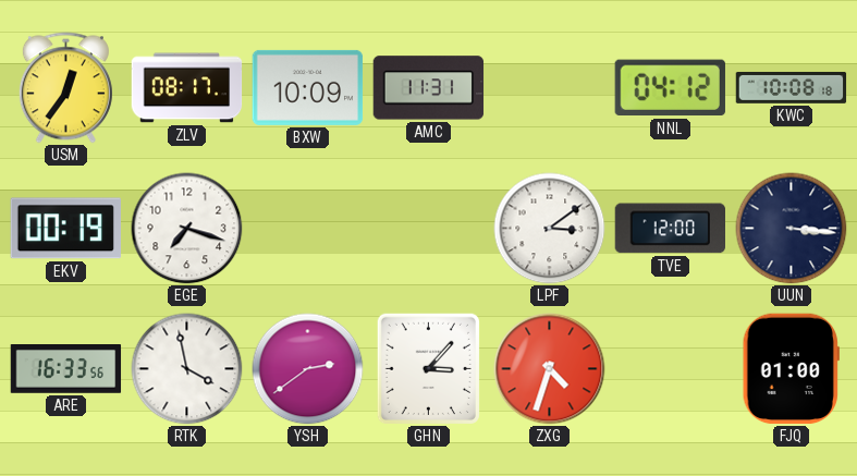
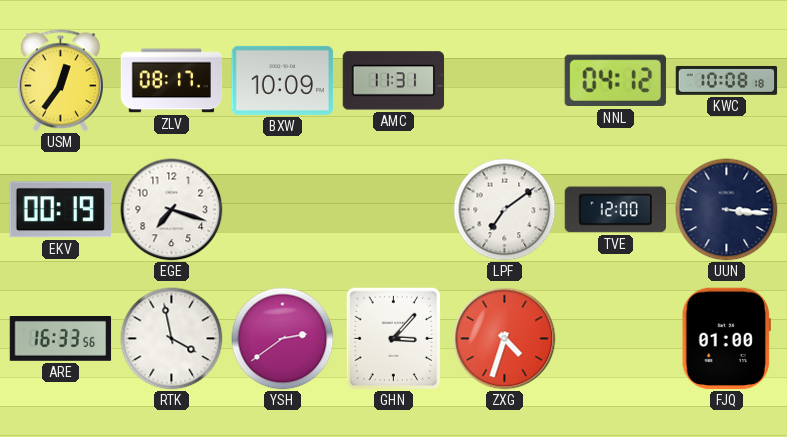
LPF: 3:09 -> 7:09 (505, 210)
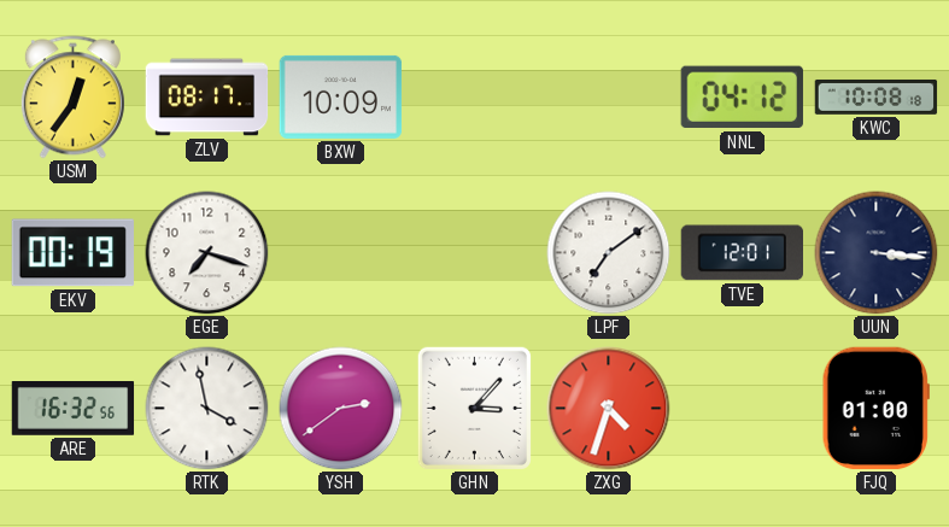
AMC: 11:31 -> none (394, 81)
TVE: 12:00 -> 12:01 (742, 253)
ARE: 16:33 -> 16:32 (74, 409)
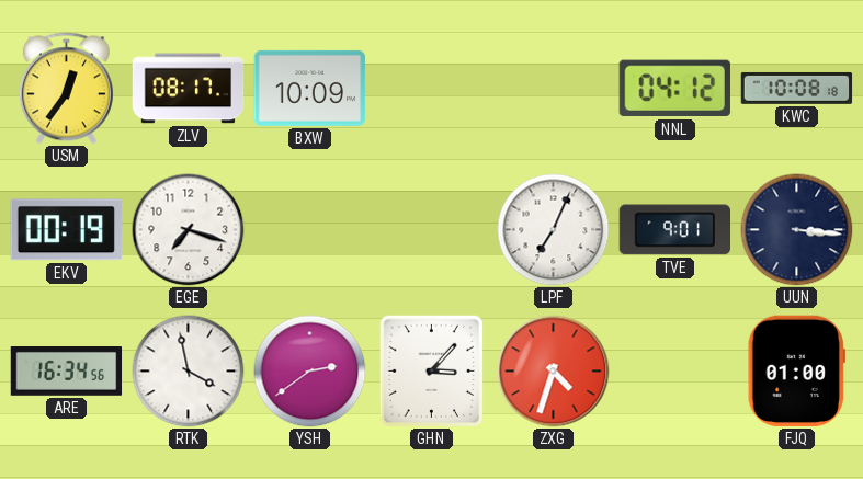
LPF: 7:09 -> 7:04 (554, 230)
TVE: 12:01 -> 9:01 (674, 230)
ARE: 16:32 -> 16:34 (67, 372)
